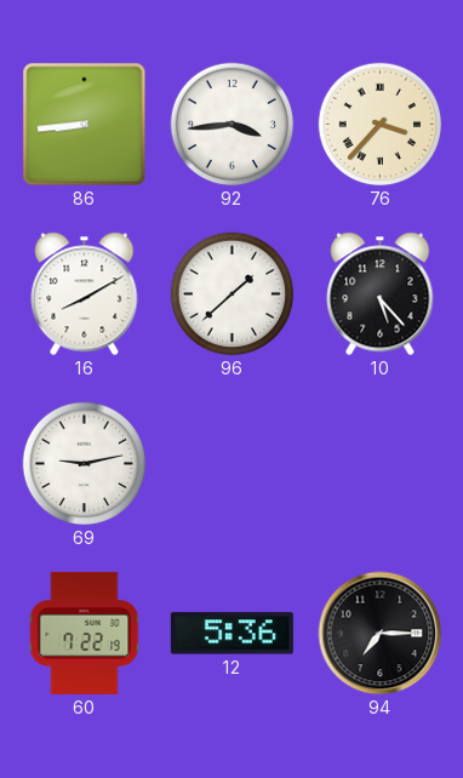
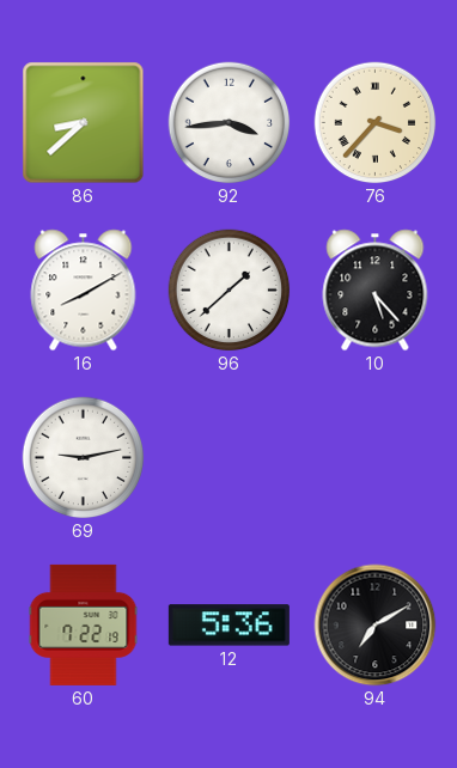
86: 8:44 -> 8:38 (84, 123)
94: 7:15 -> 7:10 (376, 626)
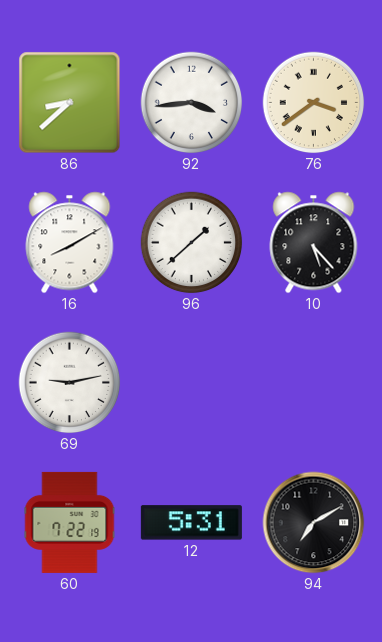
76: 3:37 -> 3:39 (314, 103)
12: 5:36 -> 5:31 (191, 523)
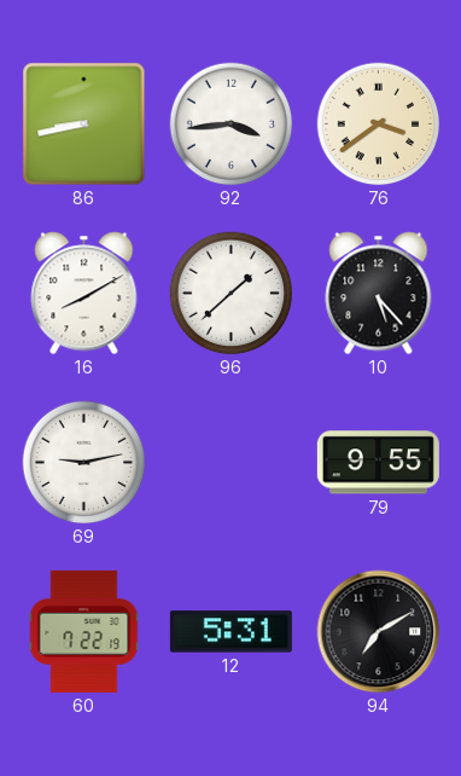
86: 8:38 -> 8:43 (84, 124)
79: none -> 9:55 (378, 463)
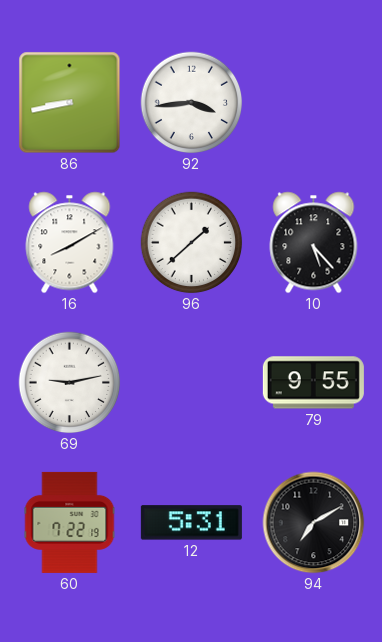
76: 3:39 -> none (379, 124)
